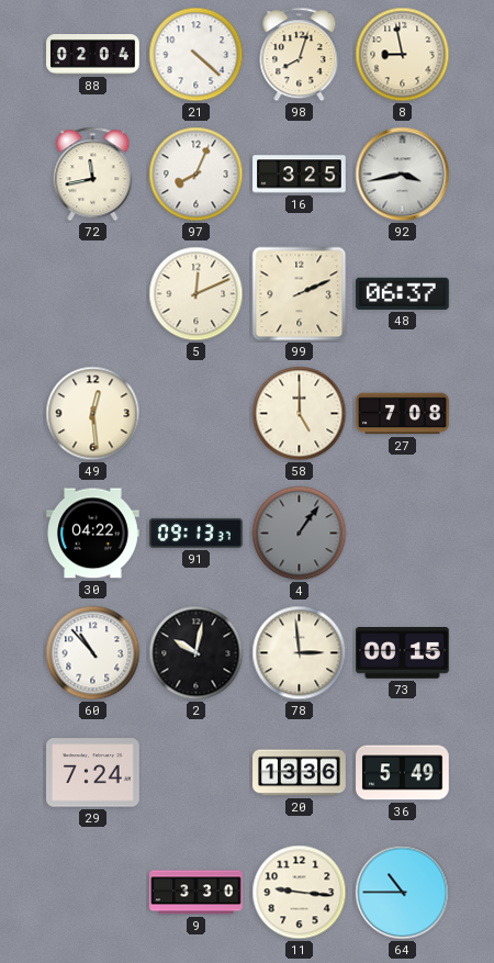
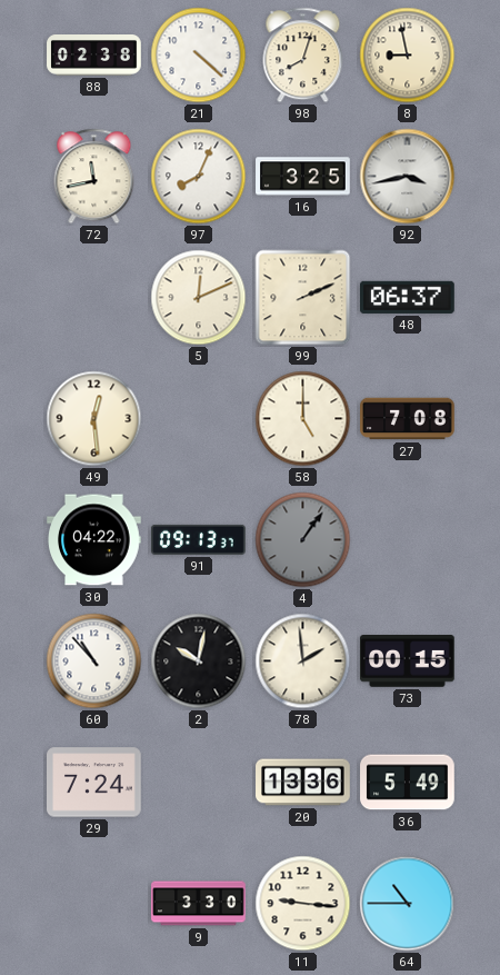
88: 02:04 -> 02:38 (94, 56)
78: 2:59 -> 1:59 (303, 661)
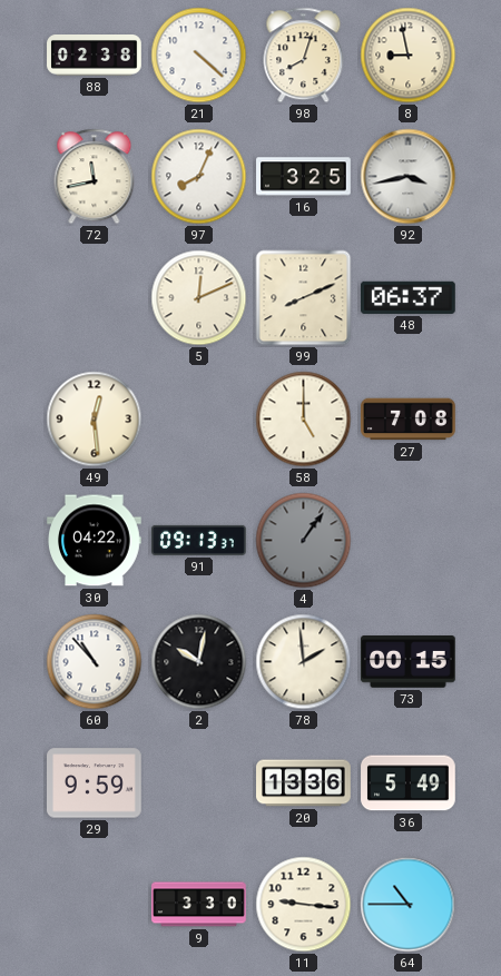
99: 2:11 -> 8:11 (304, 298)
29: 7:24 -> 9:59 (95, 783)
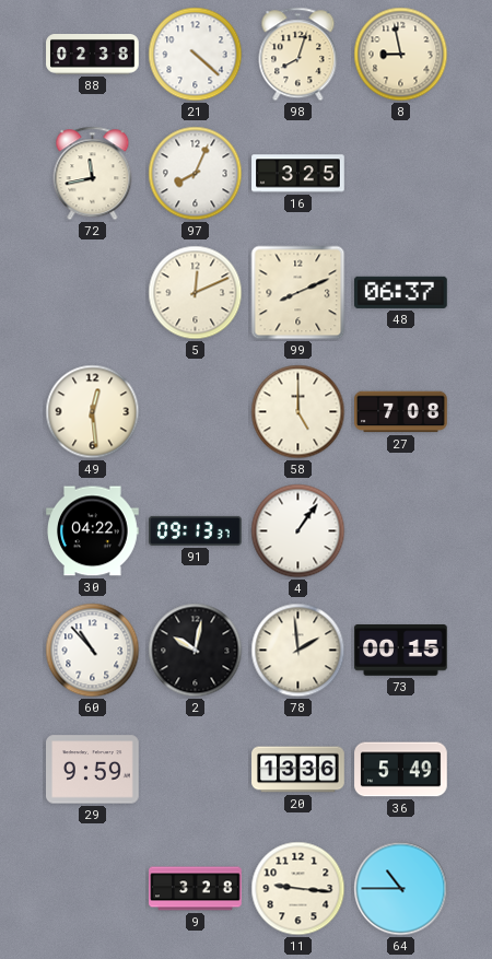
92: 3:43 -> none (409, 177)
4 dial: grey -> white (298, 531)
9: 3:30 -> 3:28 (196, 889)
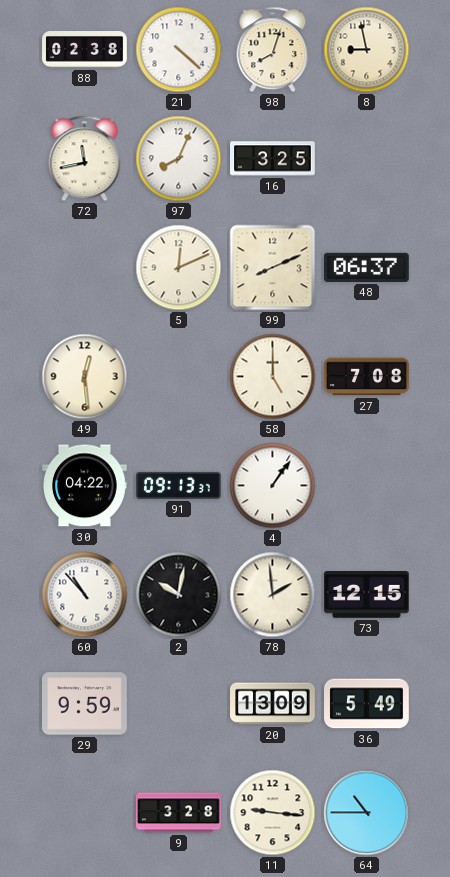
73: 00:15 -> 12:15 (367, 595)
20: 13:36 -> 13:09 (273, 704)
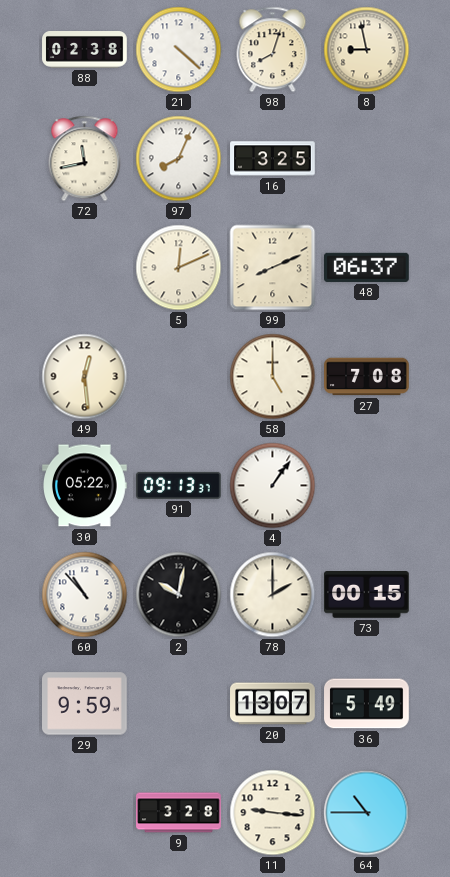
30: 04:22 -> 05:22 (85, 486)
78: 1:59 -> 2:00 (273, 595)
73: 12:15 -> 00:15 (367, 595)
20: 13:09 -> 13:07 (273, 704)
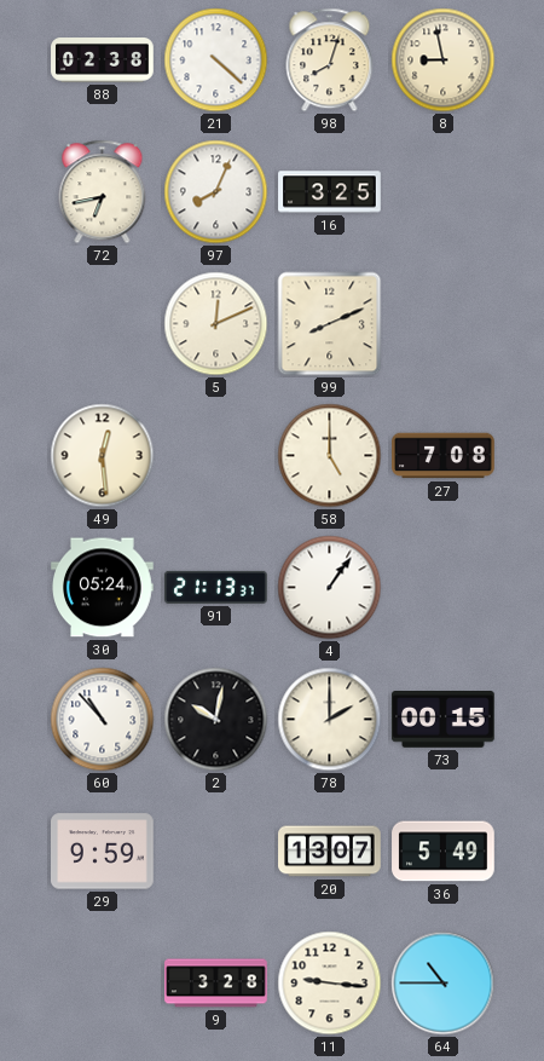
72: 11:43 -> 6:43 (103, 192)
48: 06:37 -> none (367, 267)
30: 05:22 -> 05:24 (103, 588)
91: 09:13 -> 21:13 (216, 587)
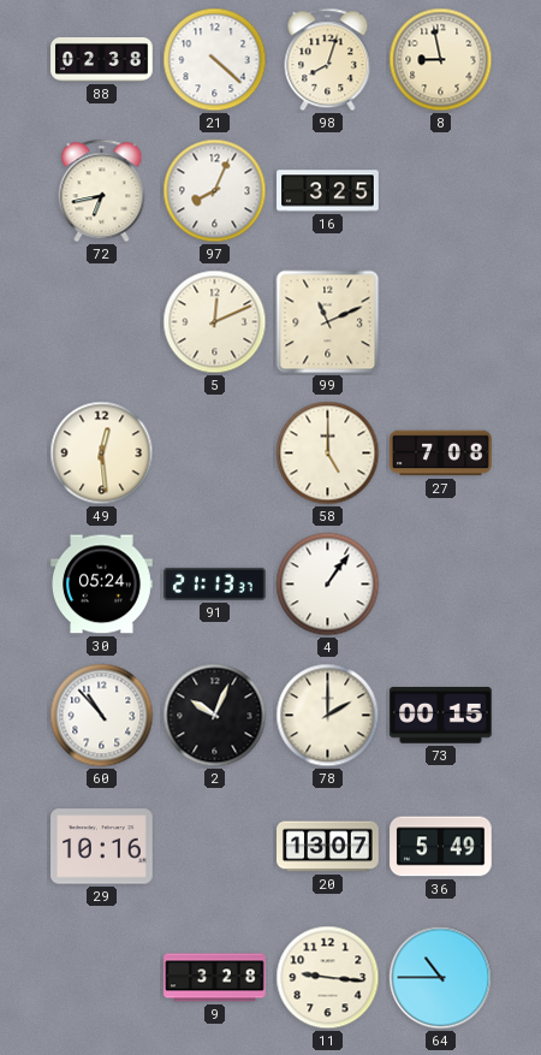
99: 8:11 -> 11:11 (328, 322)
2: 10:02 -> 10:04 (215, 716)
29: 9:59 -> 10:16 (102, 847)
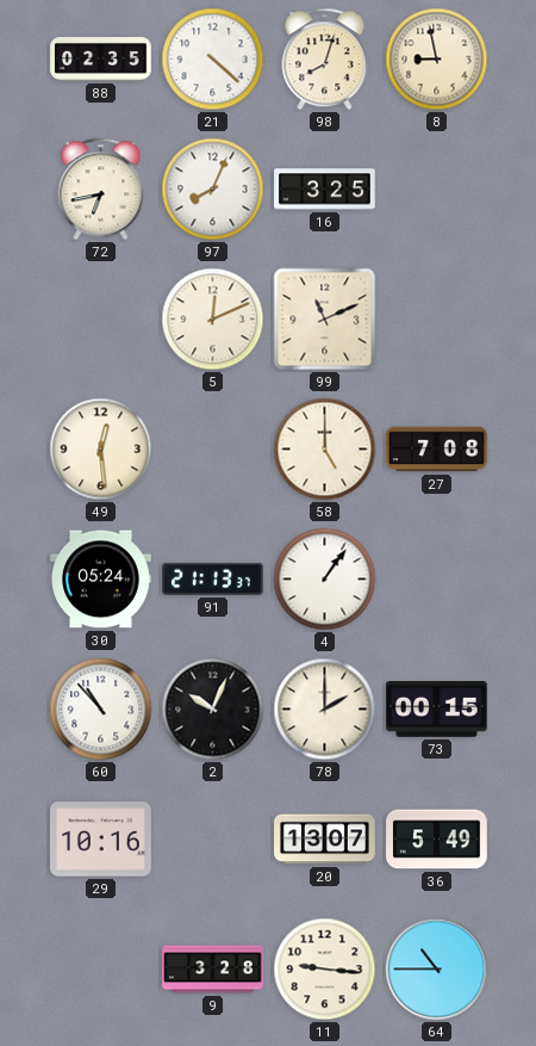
88: 02:38 -> 02:35 (101, 60)
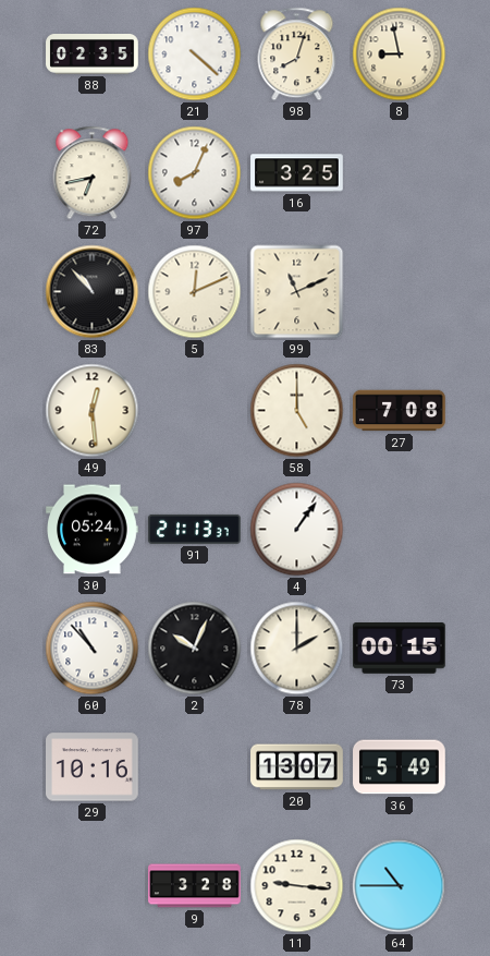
83: none -> 10:53 (93, 292)
